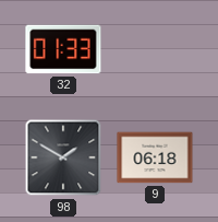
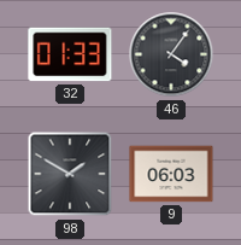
46: none -> 4:06 (171, 54)
9: 06:18 -> 06:03 (171, 174)
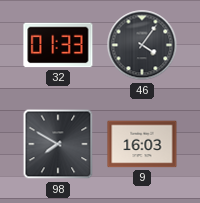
98: 1:50 -> 7:50 (58, 144)
9: 06:03 -> 16:03 (142, 144)
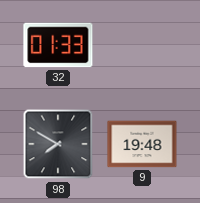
46: 4:06 -> none (142, 45)
9: 16:03 -> 19:48 (142, 144)
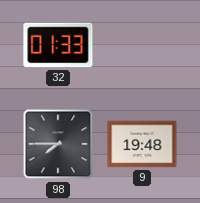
98: 7:50 -> 7:45 (58, 144)
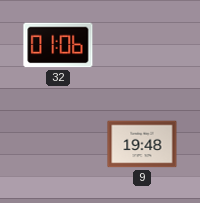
32: 01:33 -> 01:06 (58, 45)
98: 7:45 -> none (58, 144)
